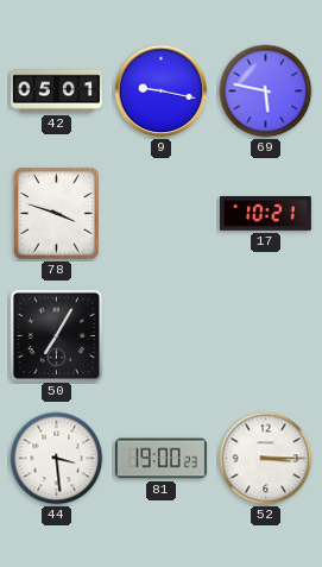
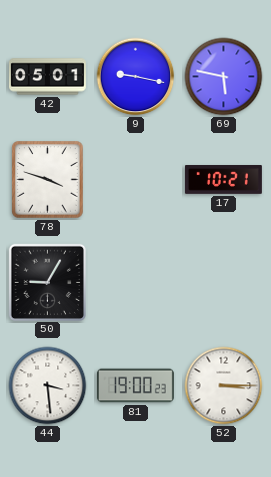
50: 7:05 -> 9:05 (47, 282)
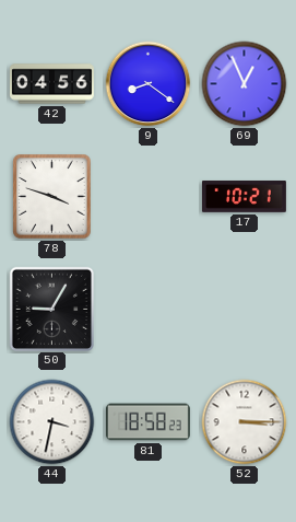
42: 05:01 -> 04:56 (51, 84)
9: 9:17 -> 8:21 (149, 84)
69: 5:47 -> 12:56 (245, 84)
44: 3:29 -> 3:32 (52, 422)
81: 19:00 -> 18:58 (147, 422)
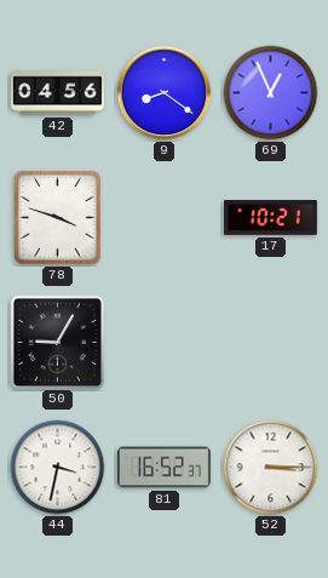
81: 18:58 -> 16:52 (163, 468)
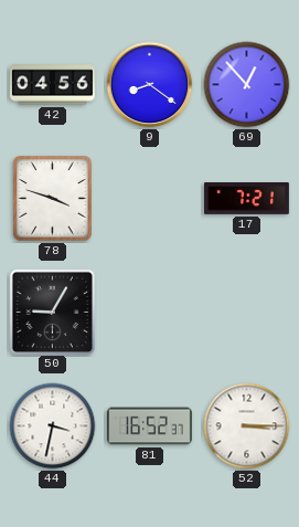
69: 12:56 -> 12:53 (247, 85)
17: 10:21 -> 7:21 (246, 199)
